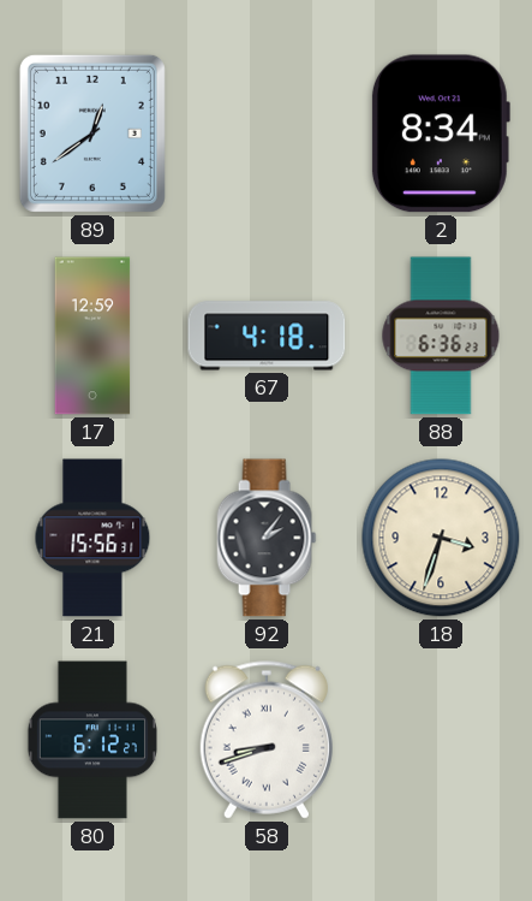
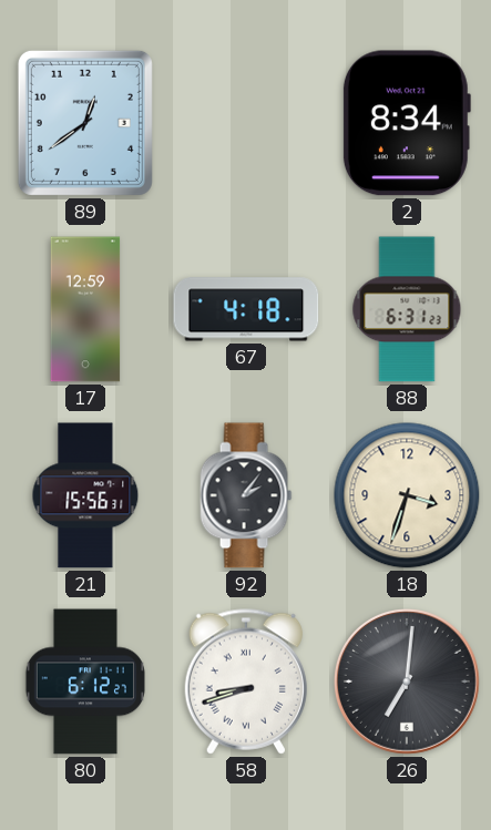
88: 6:36 -> 6:31 (407, 309)
26: none -> 7:01 (407, 682)
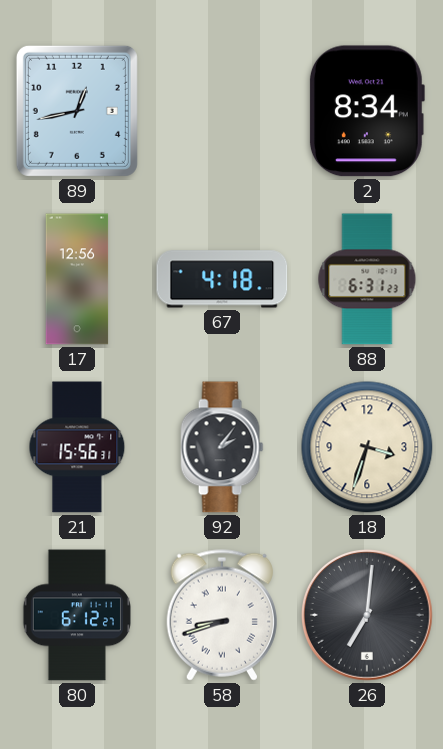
89: 12:39 -> 12:43 (77, 111)
17: 12:59 -> 12:56 (77, 279)
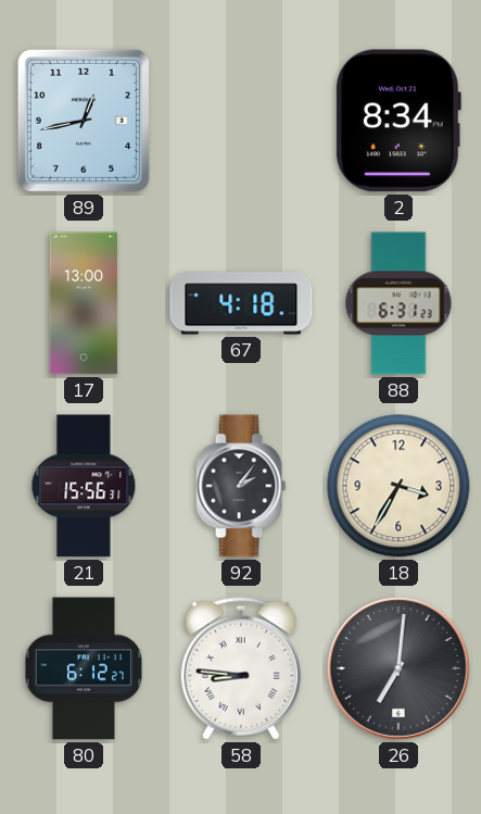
17: 12:56 -> 13:00 (84, 303)
18: 3:33 -> 3:35 (398, 486)
58: 8:42 -> 8:46 (241, 668)
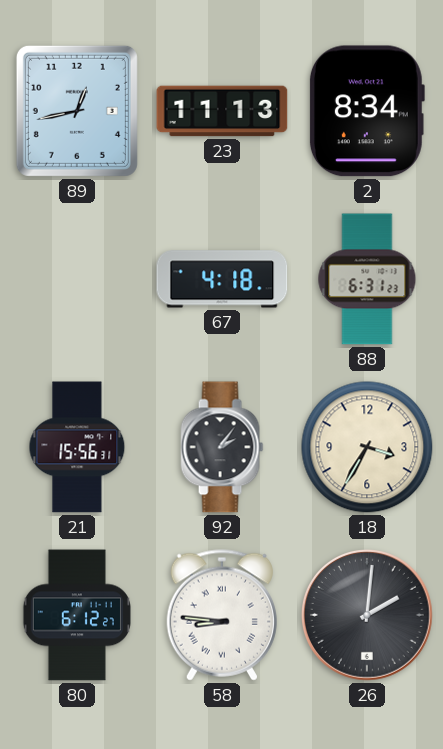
23: none -> 11:13 (222, 111)
17: 13:00 -> none (84, 303)
26: 7:01 -> 2:01 (367, 615)
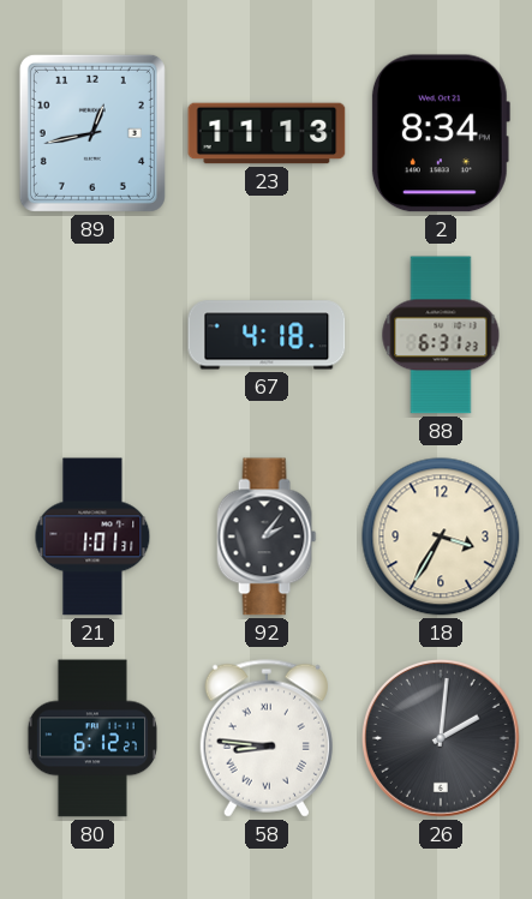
21: 15:56 -> 1:01 (92, 537)
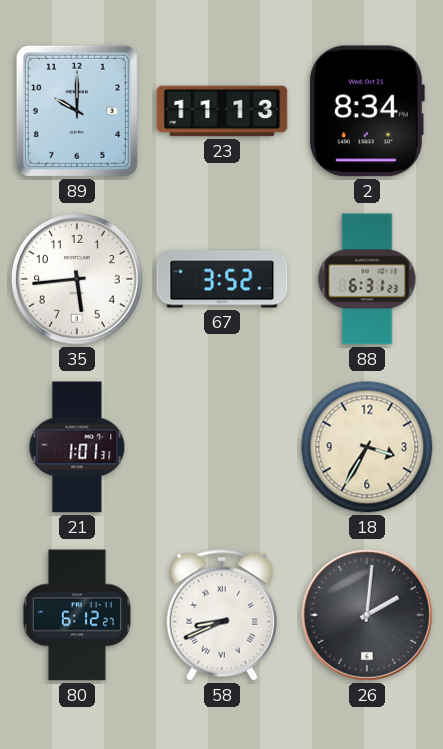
89: 12:43 -> 10:00 (77, 111)
35: none -> 5:44 (77, 279)
67: 4:18 -> 3:52 (222, 279)
92: 2:06 -> none (267, 537)
58: 8:46 -> 8:41 (222, 615)
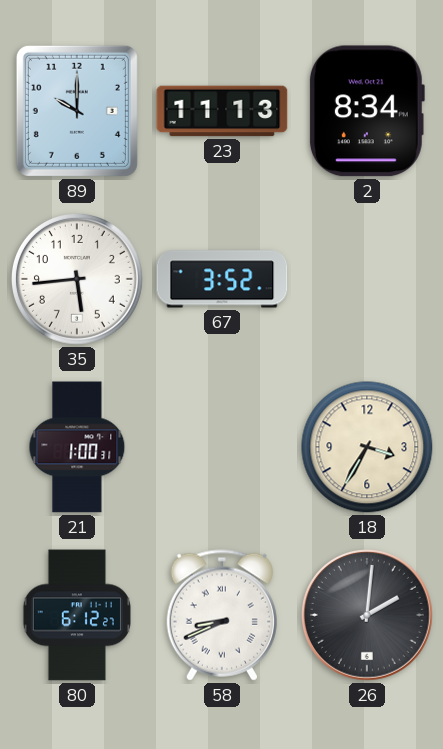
88: 6:31 -> none (367, 279)
21: 1:01 -> 1:00 (77, 447)
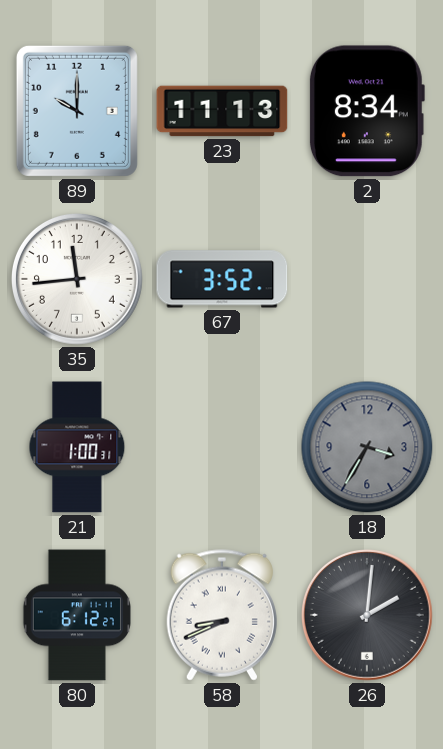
35: 5:44 -> 11:44 (77, 279)
18 dial: cream -> grey (367, 447)
